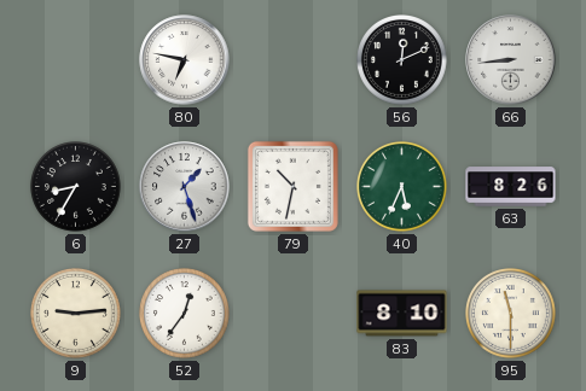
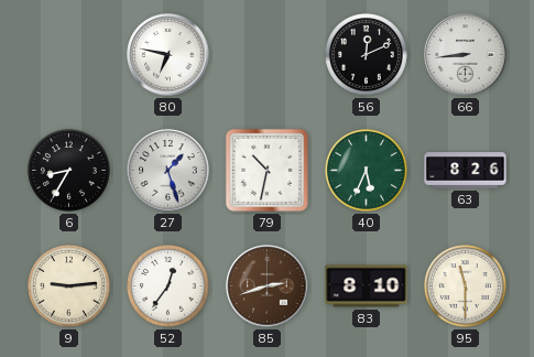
85: none -> 2:42 (268, 286)
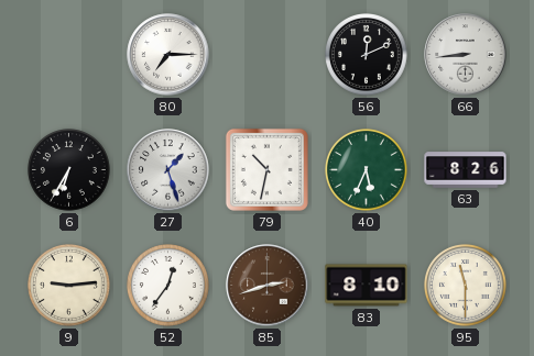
80: 6:47 -> 7:15 (168, 55)
6: 8:35 -> 6:35 (69, 170)
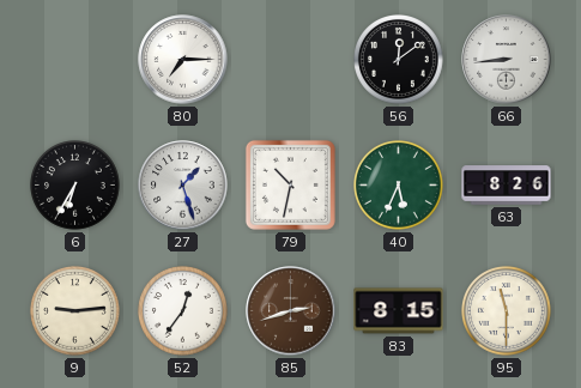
56: 12:11 -> 12:09 (399, 60)
83: 8:10 -> 8:15 (399, 311)
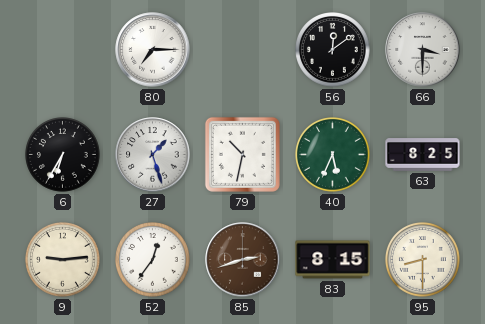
66: 8:44 -> 3:30 (423, 50)
63: 8:26 -> 8:25 (423, 155)
95: 11:30 -> 8:30 (423, 260)
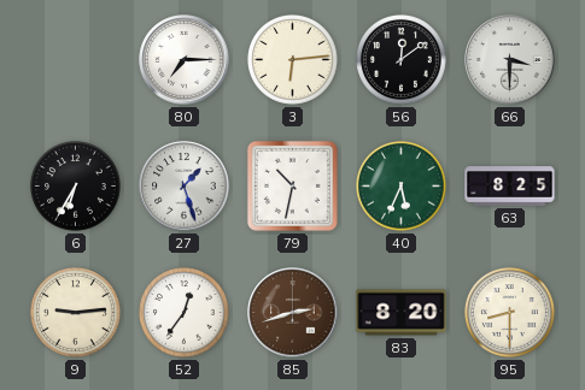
3: none -> 6:14 (293, 60)
83: 8:15 -> 8:20 (402, 313)
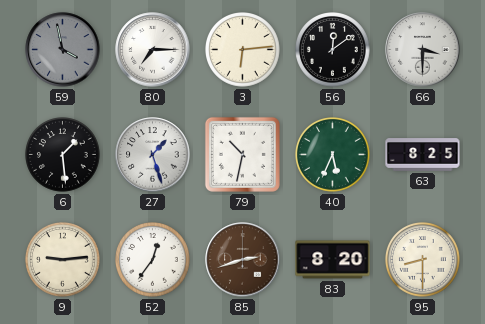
59: none -> 3:58 (63, 50)
6: 6:35 -> 1:29 (63, 155)
